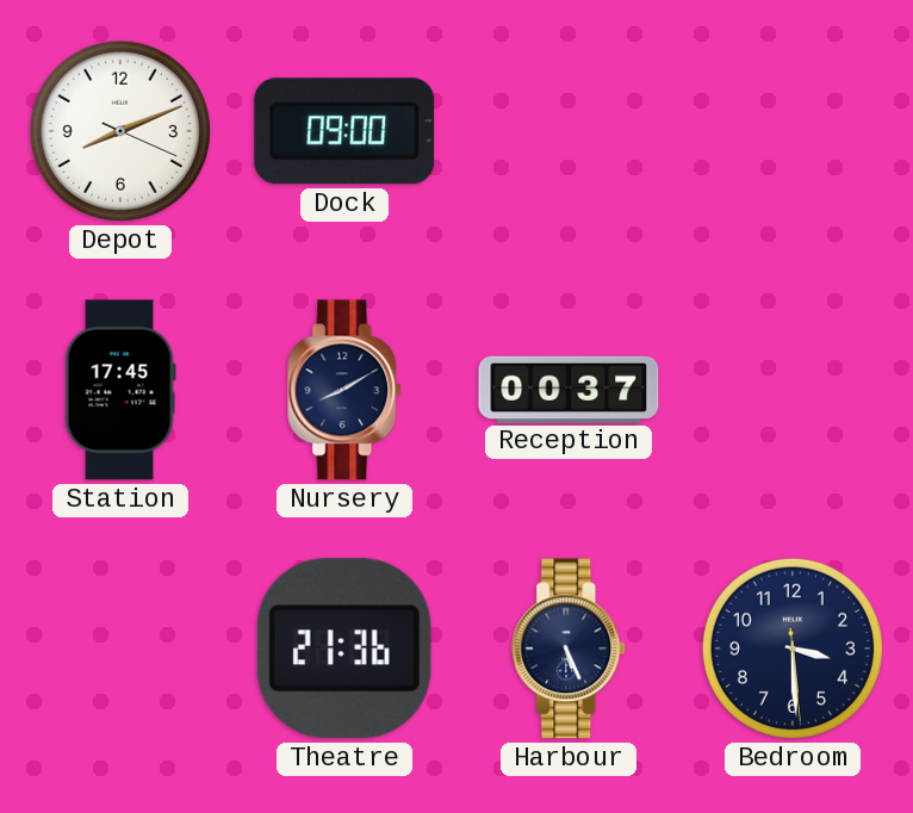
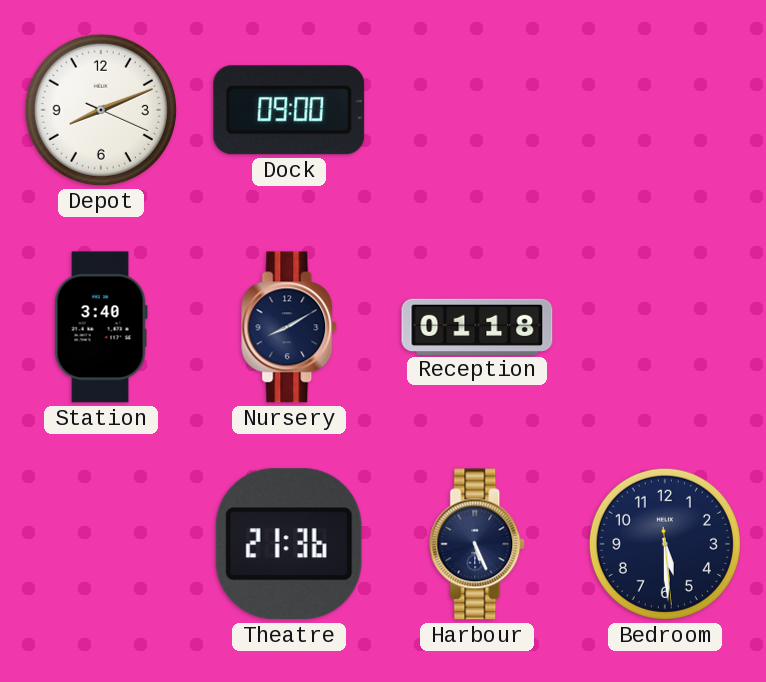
Station: 17:45 -> 3:40 (101, 327)
Reception: 00:37 -> 01:18 (477, 326)
Bedroom: 3:29 -> 5:29 (665, 544)
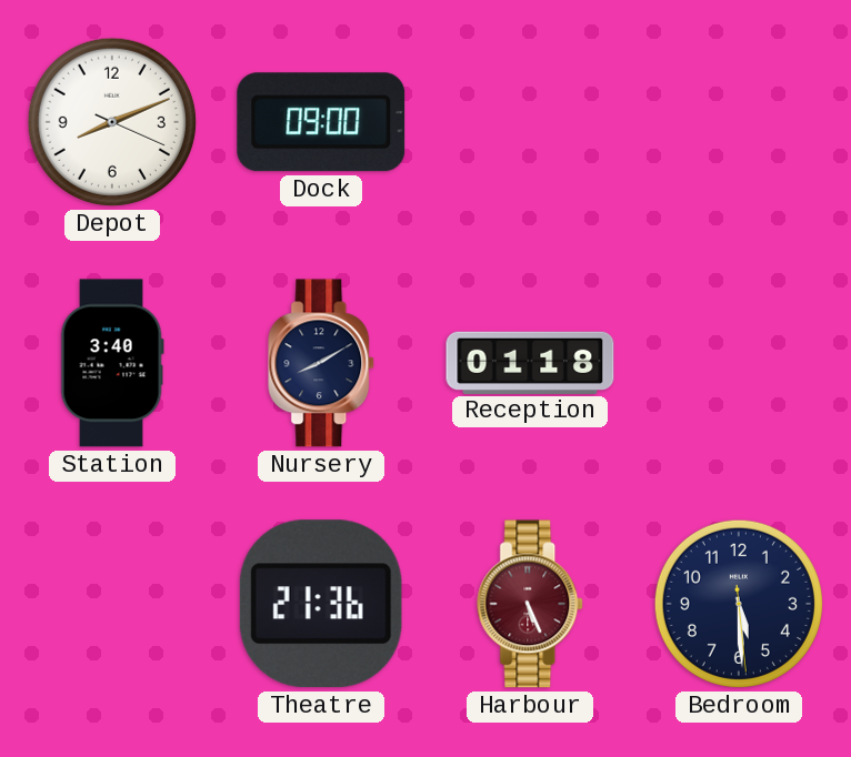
Harbour dial: navy -> burgundy (531, 604)
